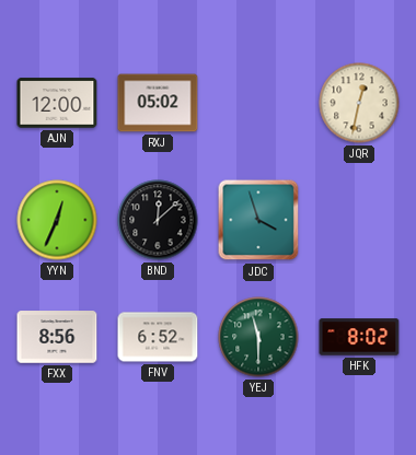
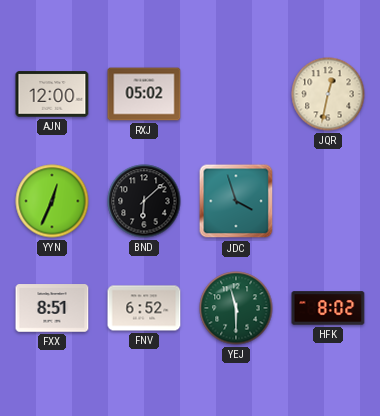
BND: 12:08 -> 6:08 (144, 201)
FXX: 8:56 -> 8:51 (52, 308)
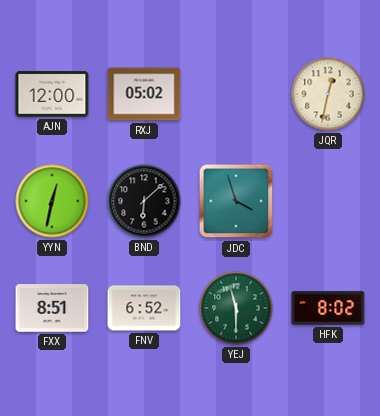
YYN: 12:34 -> 12:32 (52, 201)
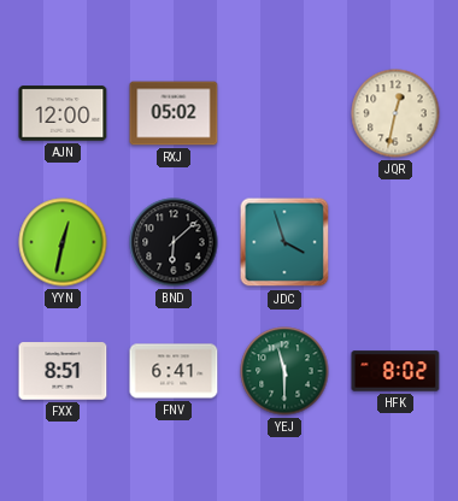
FNV: 6:52 -> 6:41 (174, 371)
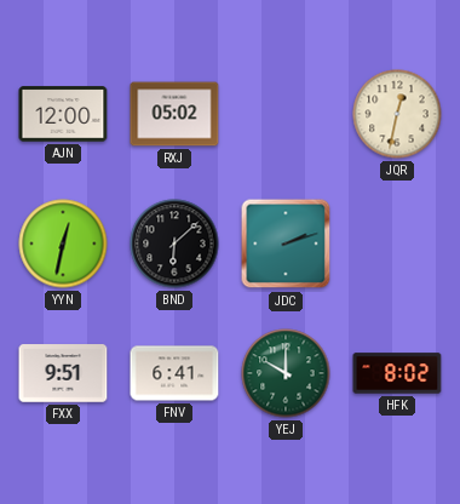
JDC: 3:57 -> 2:12 (286, 244)
FXX: 8:51 -> 9:51 (63, 373)
YEJ: 11:30 -> 10:00 (286, 373)
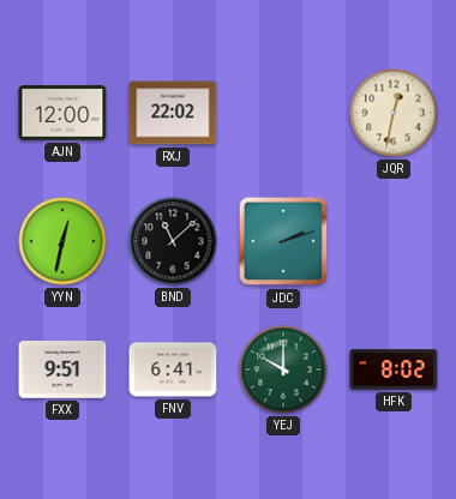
RXJ: 05:02 -> 22:02 (173, 113)
BND: 6:08 -> 11:08 (173, 241)
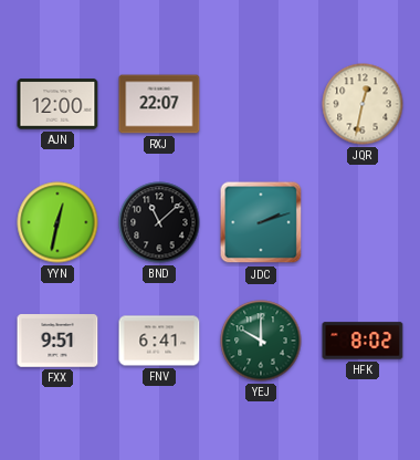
RXJ: 22:02 -> 22:07 (159, 104)
